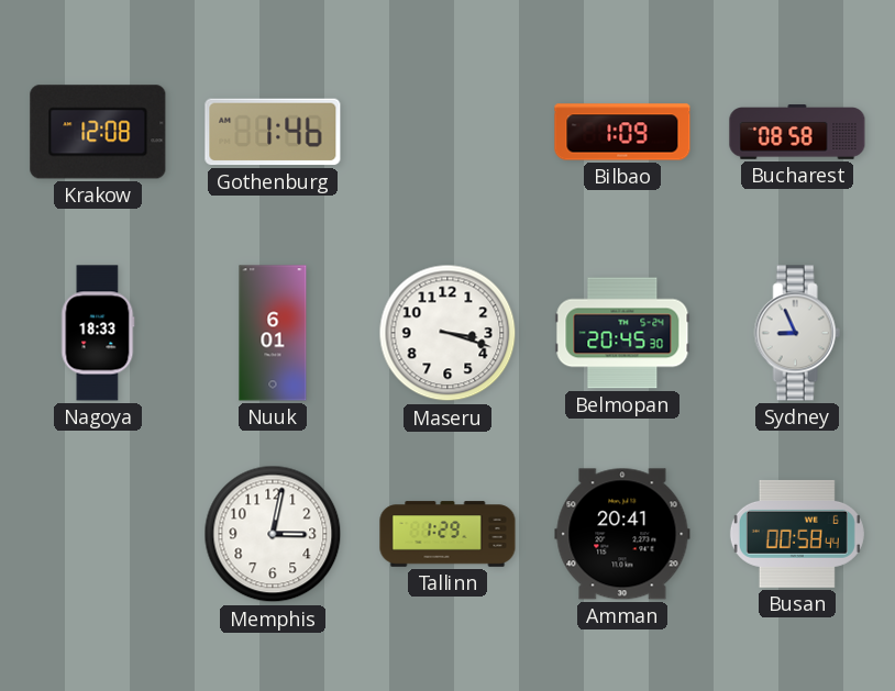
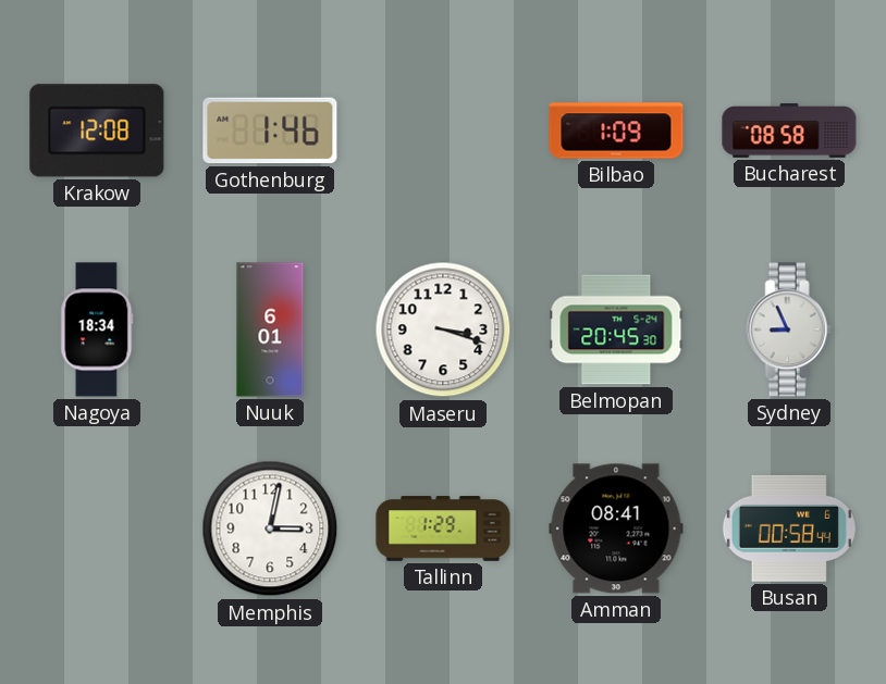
Nagoya: 18:33 -> 18:34 (97, 329)
Amman: 20:41 -> 08:41 (616, 528)
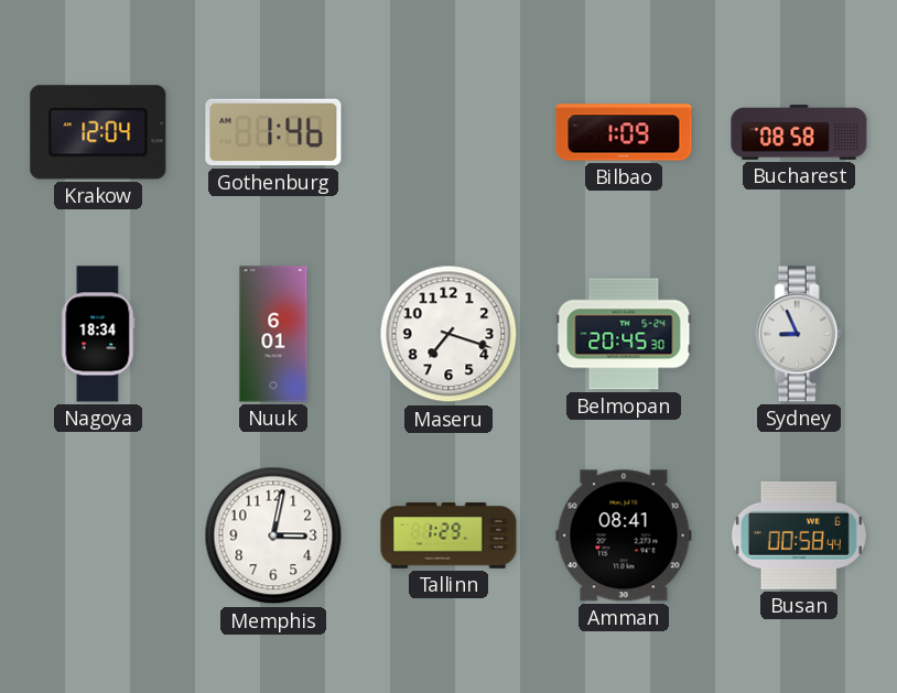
Krakow: 12:08 -> 12:04 (98, 132)
Maseru: 3:18 -> 7:18 (448, 334)
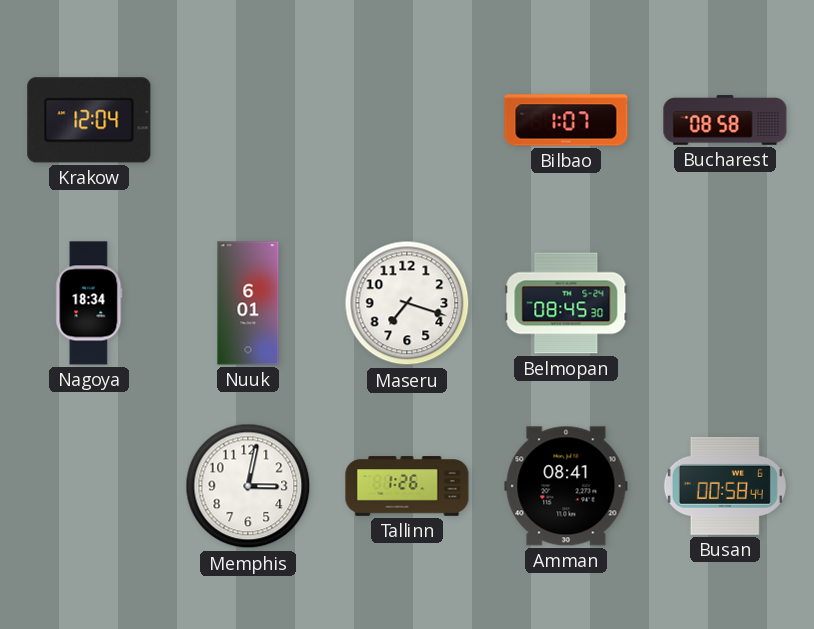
Gothenburg: 1:46 -> none (273, 132)
Bilbao: 1:09 -> 1:07 (566, 120)
Belmopan: 20:45 -> 08:45 (566, 303)
Sydney: 8:56 -> none (799, 334)
Tallinn: 1:29 -> 1:26 (407, 486)
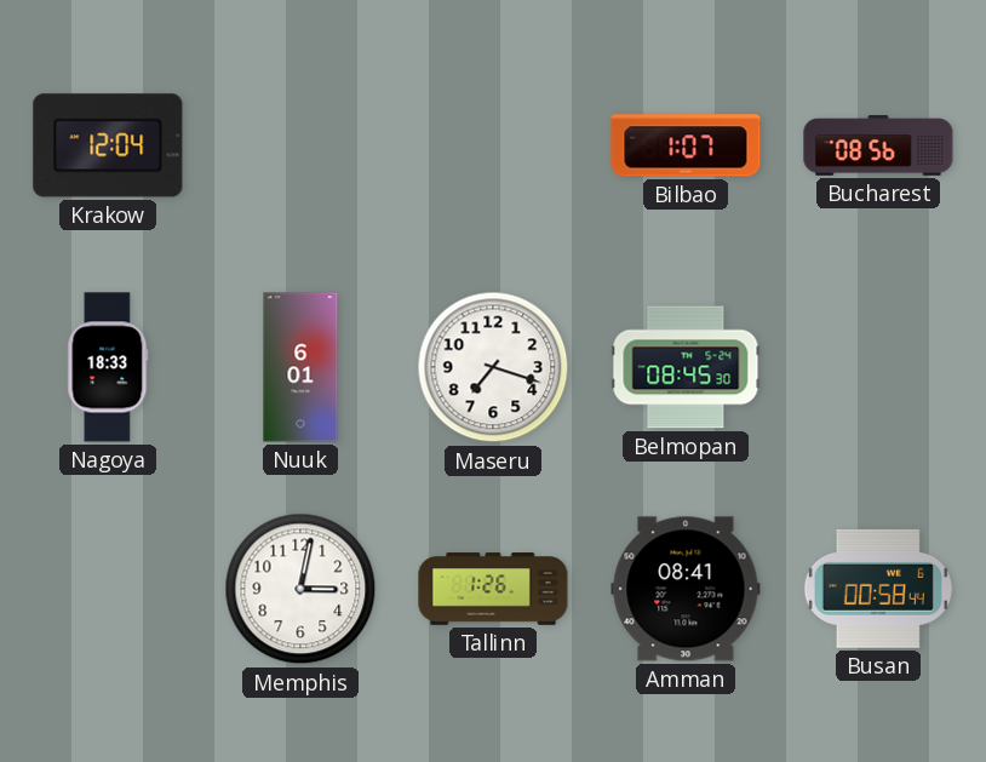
Bucharest: 08:58 -> 08:56 (878, 145)
Nagoya: 18:34 -> 18:33 (108, 367)
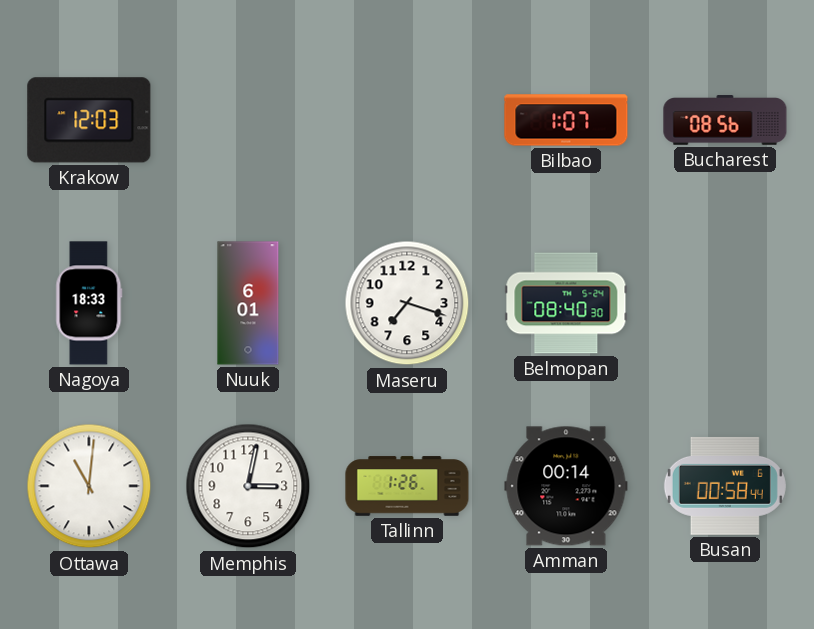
Krakow: 12:04 -> 12:03 (89, 120)
Belmopan: 08:45 -> 08:40 (566, 303)
Ottawa: none -> 11:01 (89, 486)
Amman: 08:41 -> 00:14 (566, 486)
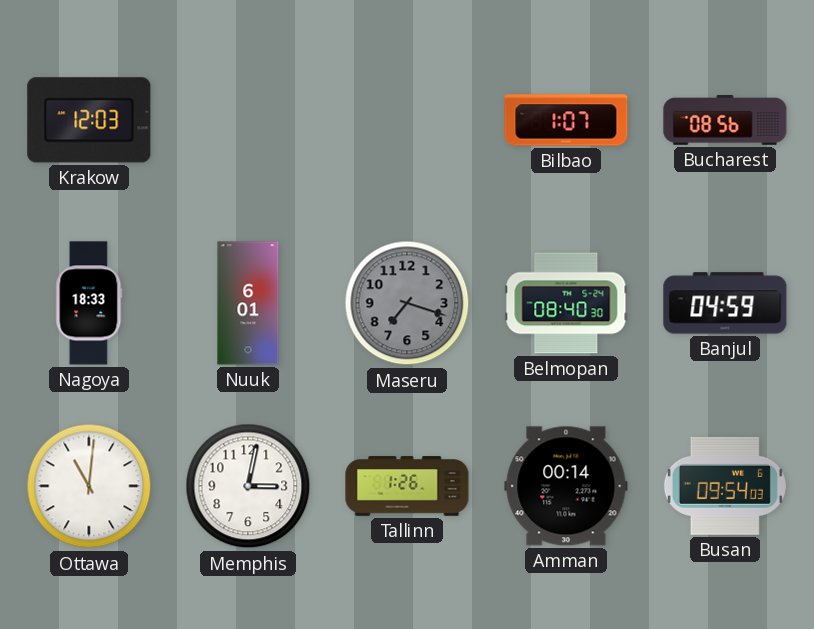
Maseru dial: white -> grey (407, 303)
Banjul: none -> 04:59 (725, 303)
Busan: 00:58 -> 09:54 (725, 486)
